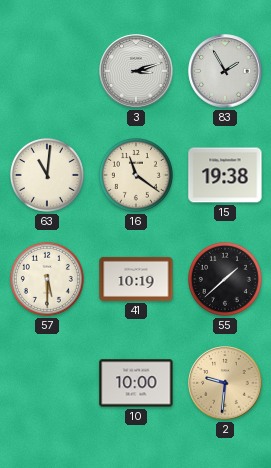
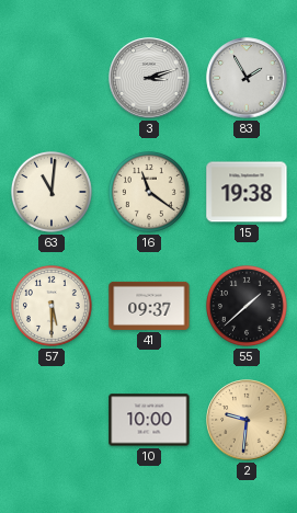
41: 10:19 -> 09:37 (149, 306)
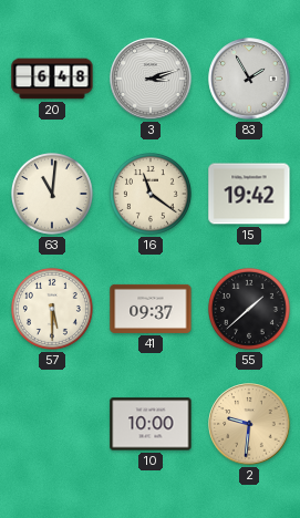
20: none -> 6:48 (52, 79)
15: 19:38 -> 19:42 (249, 194)
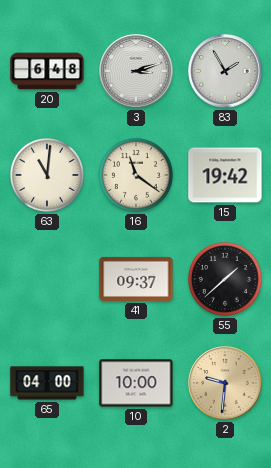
57: 5:30 -> none (52, 309)
65: none -> 04:00 (47, 383)
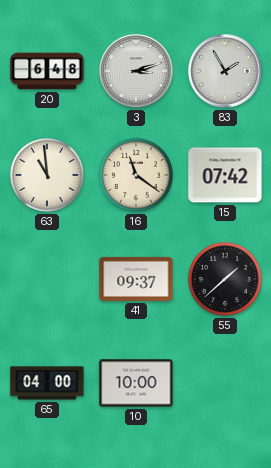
63: 11:01 -> 10:59 (47, 175)
15: 19:42 -> 07:42 (225, 175)
2: 9:31 -> none (225, 383)
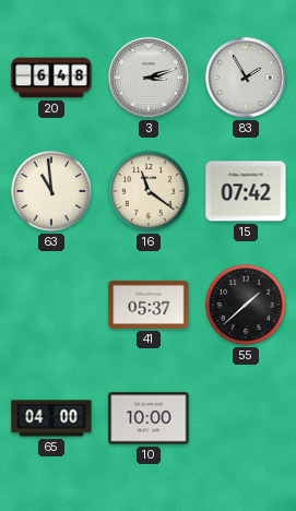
41: 09:37 -> 05:37 (149, 305)
